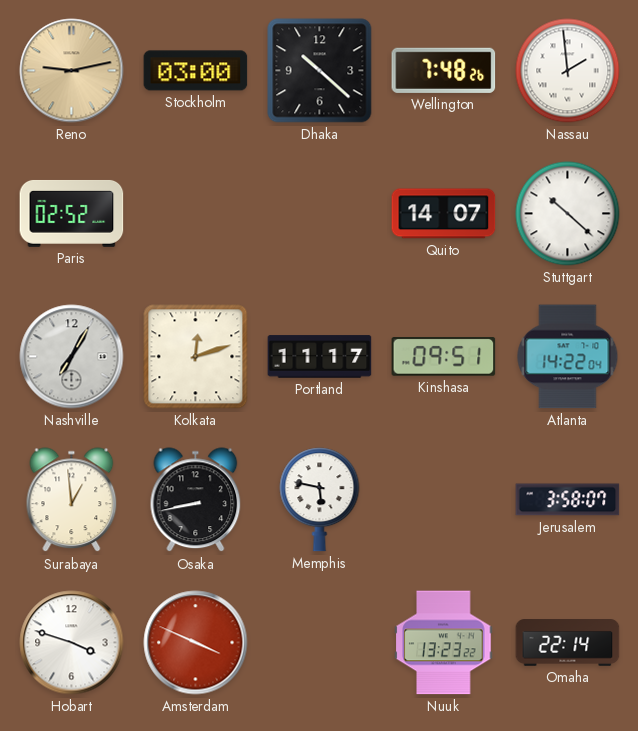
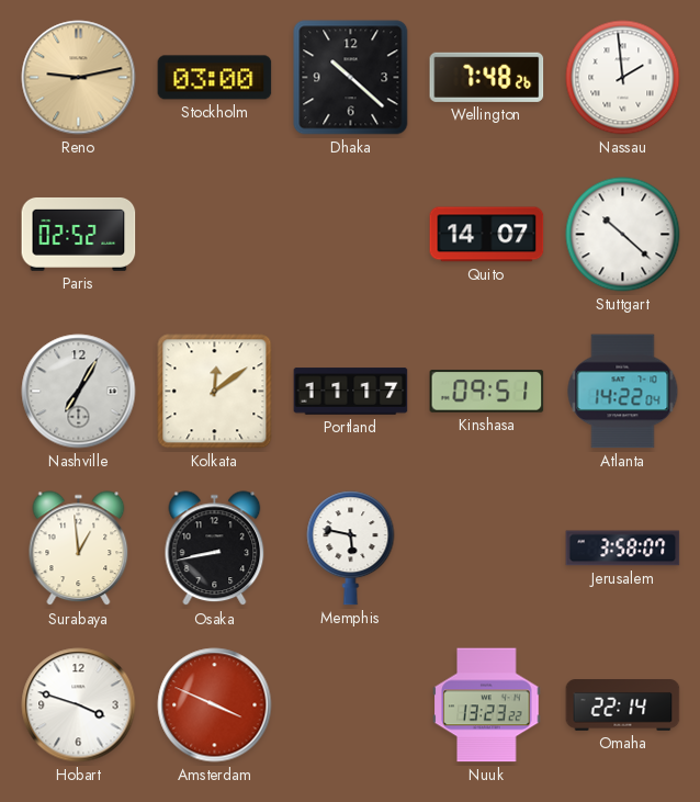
Kolkata: 12:12 -> 12:09 (215, 392)
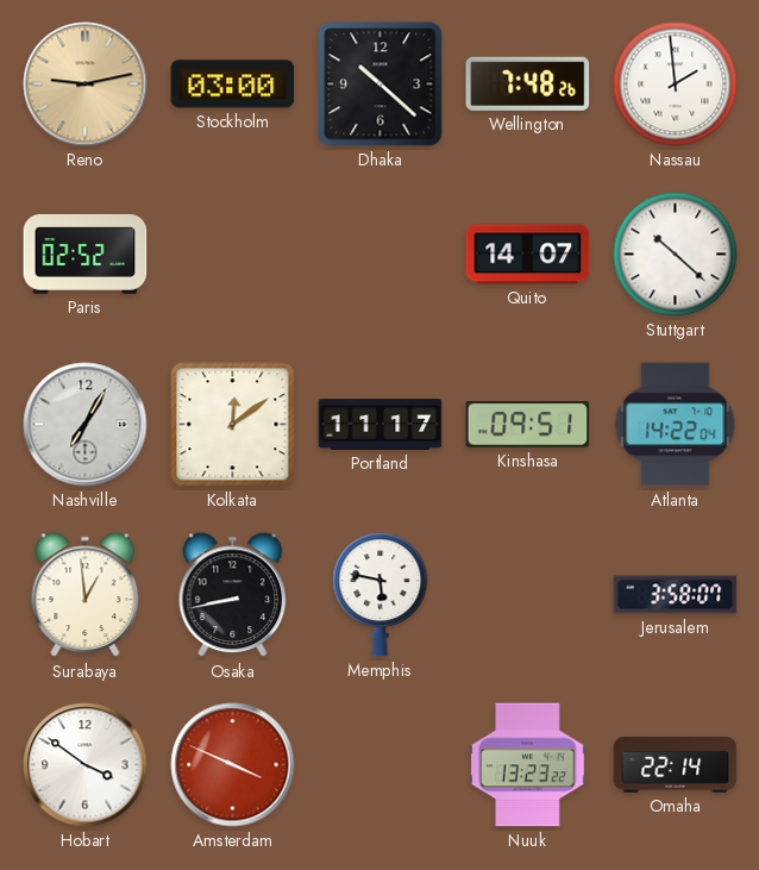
Hobart: 3:48 -> 3:51 (86, 765)
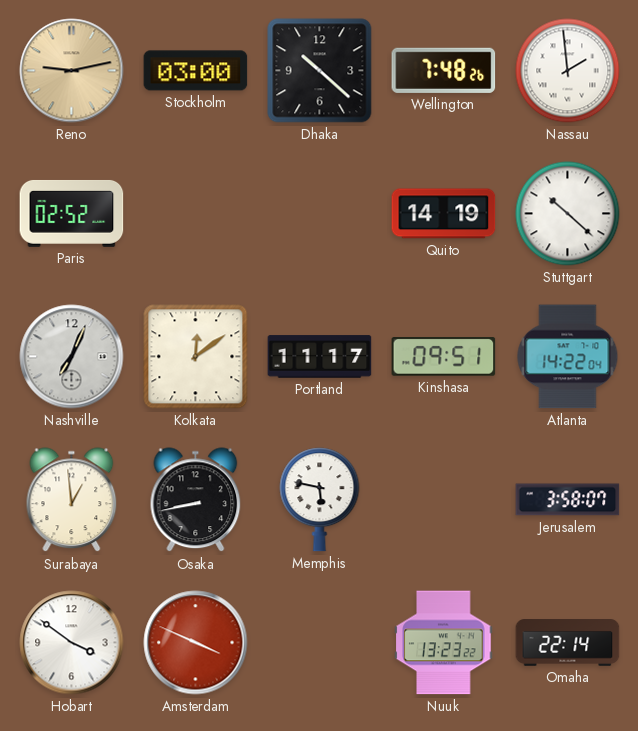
Quito: 14:07 -> 14:19 (444, 214)
Nashville: 7:05 -> 7:04 (72, 357)
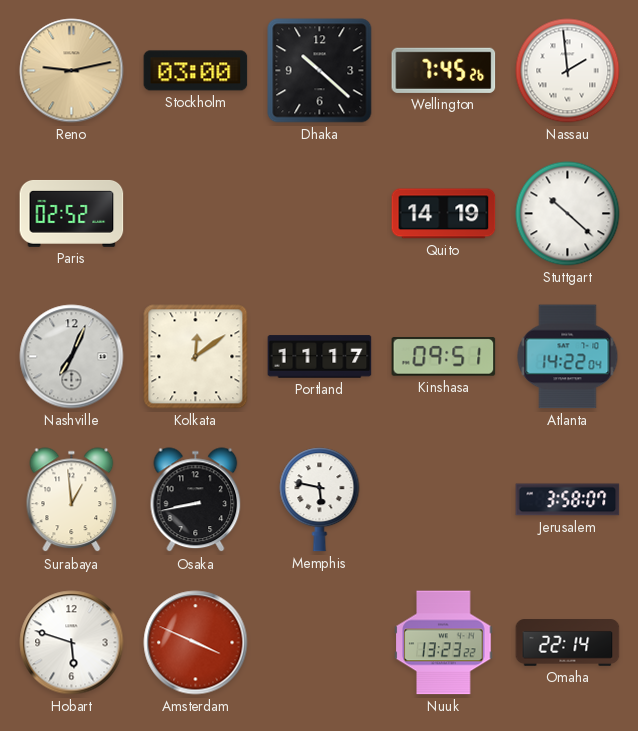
Wellington: 7:48 -> 7:45 (444, 70)
Hobart: 3:51 -> 5:48 (72, 643)
